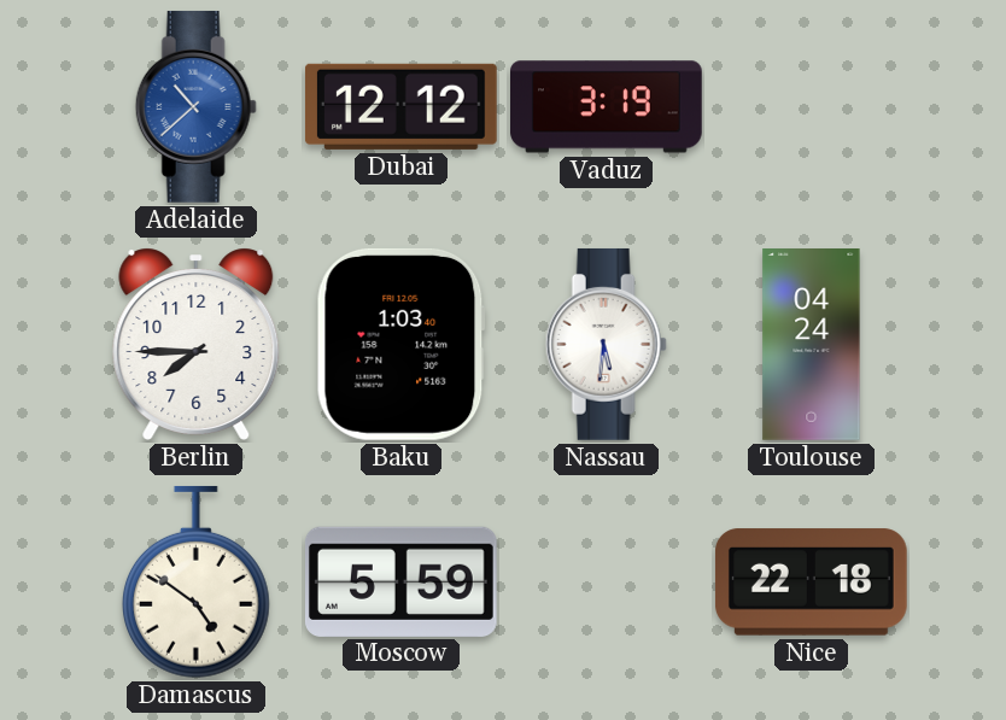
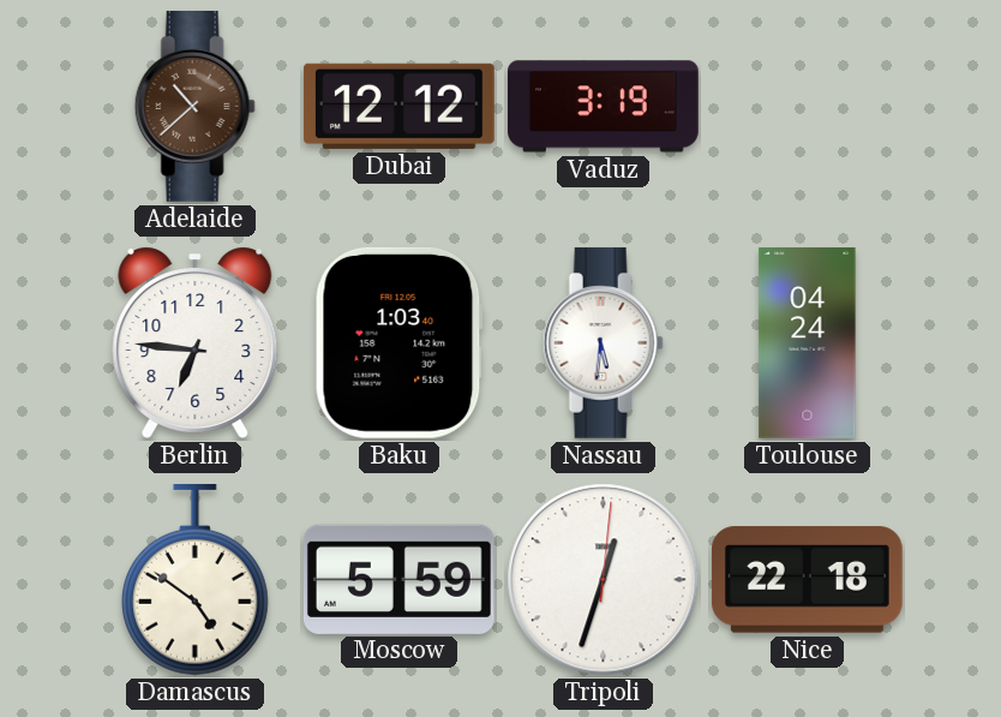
Adelaide dial: blue -> brown (194, 106)
Berlin: 7:45 -> 6:46 (196, 342)
Tripoli: none -> 12:33 (604, 580)
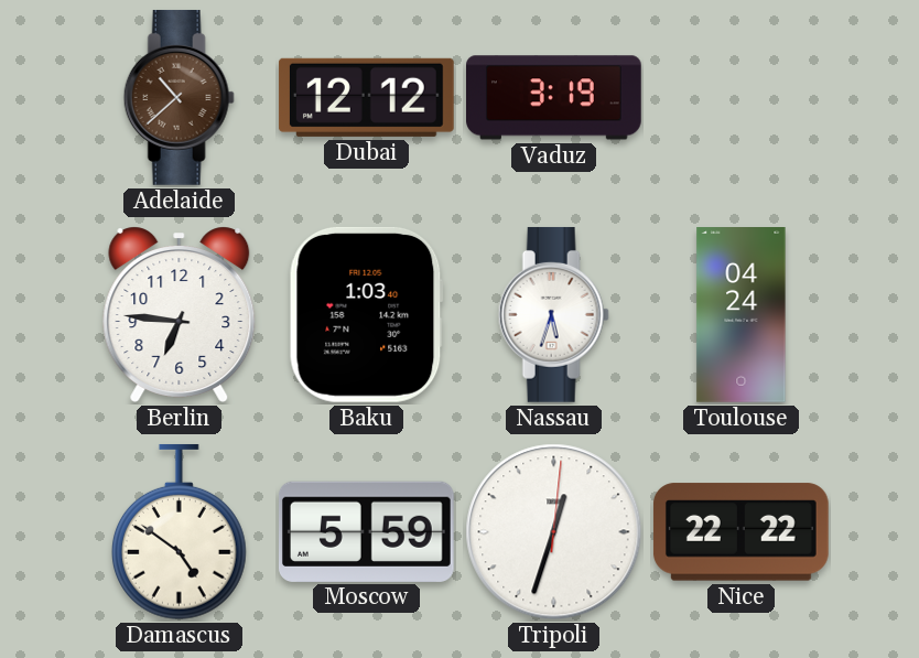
Nassau: 5:31 -> 5:33 (553, 314)
Nice: 22:18 -> 22:22 (740, 532)
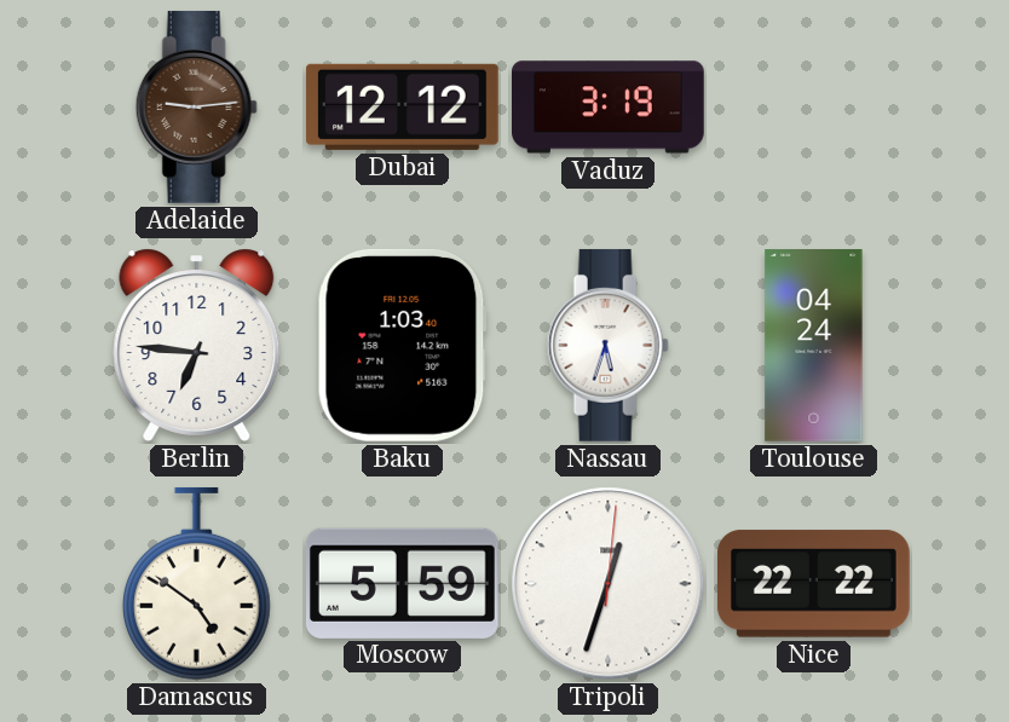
Adelaide: 10:38 -> 9:14 (196, 106)
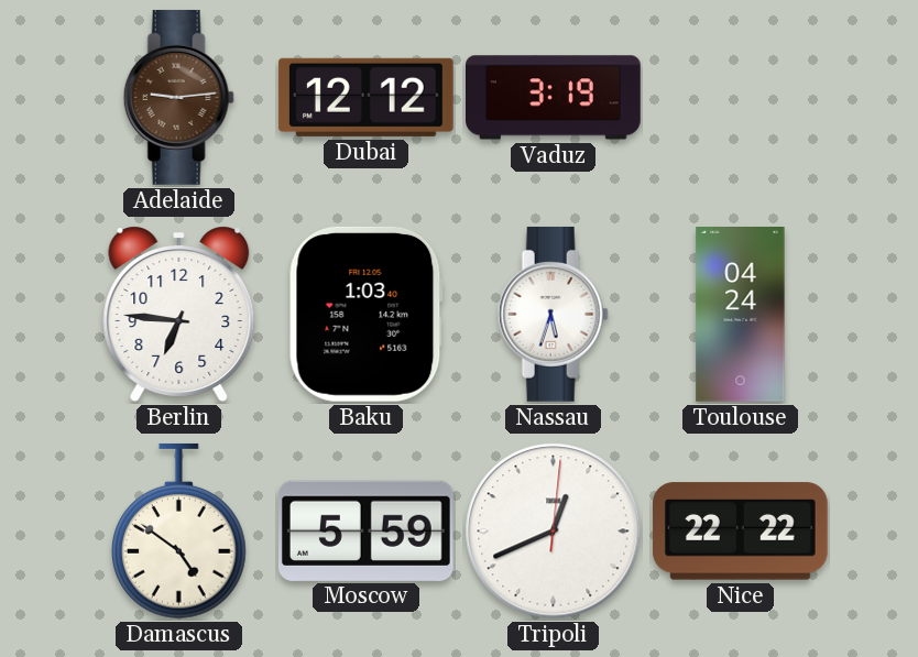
Tripoli: 12:33 -> 12:41 (554, 532)
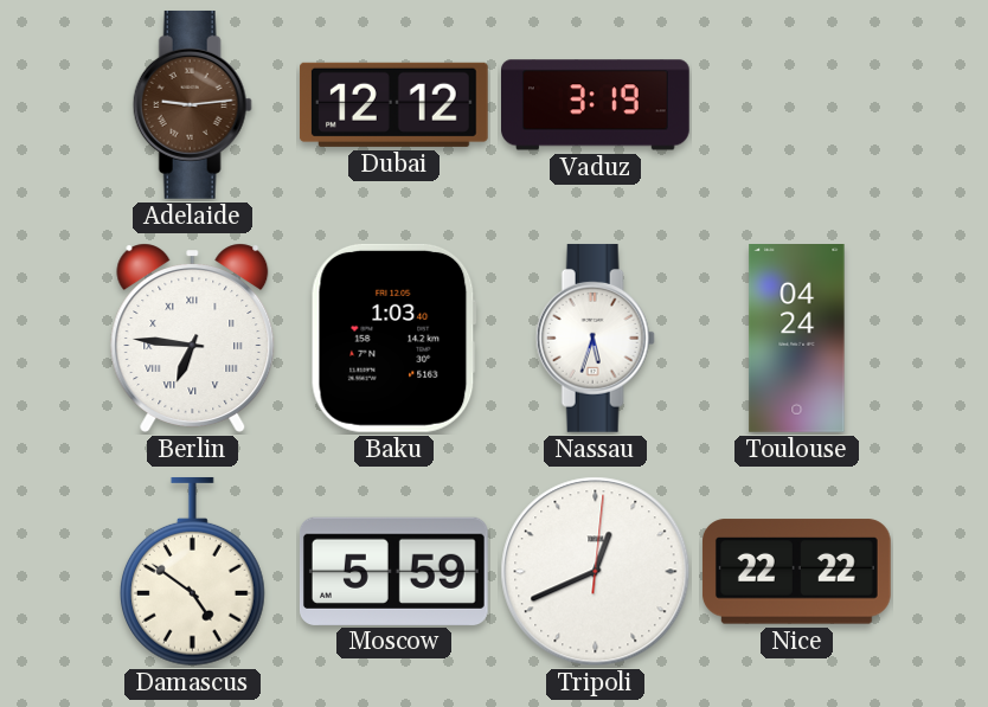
Berlin numerals: Arabic -> Roman (193, 338)
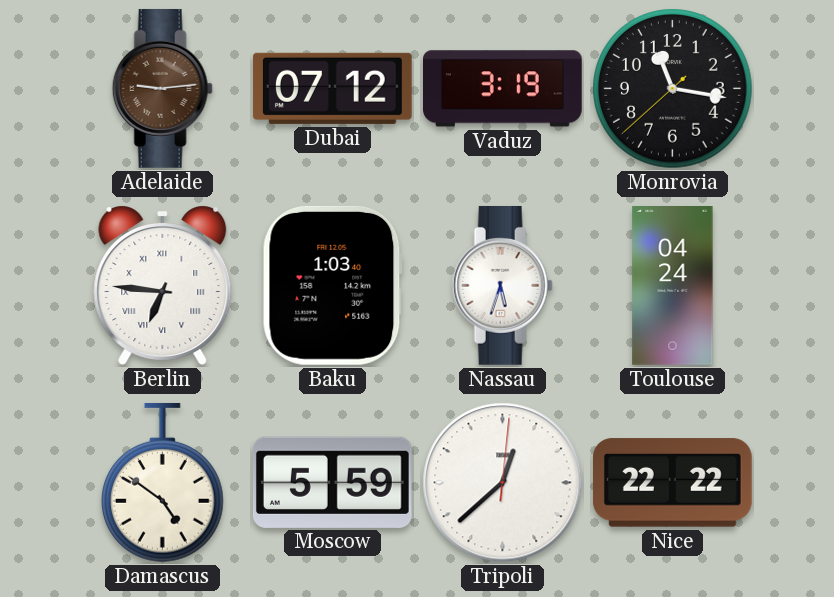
Dubai: 12:12 -> 07:12 (332, 88)
Monrovia: none -> 11:16 (673, 89)
Tripoli: 12:41 -> 12:38 (503, 483)
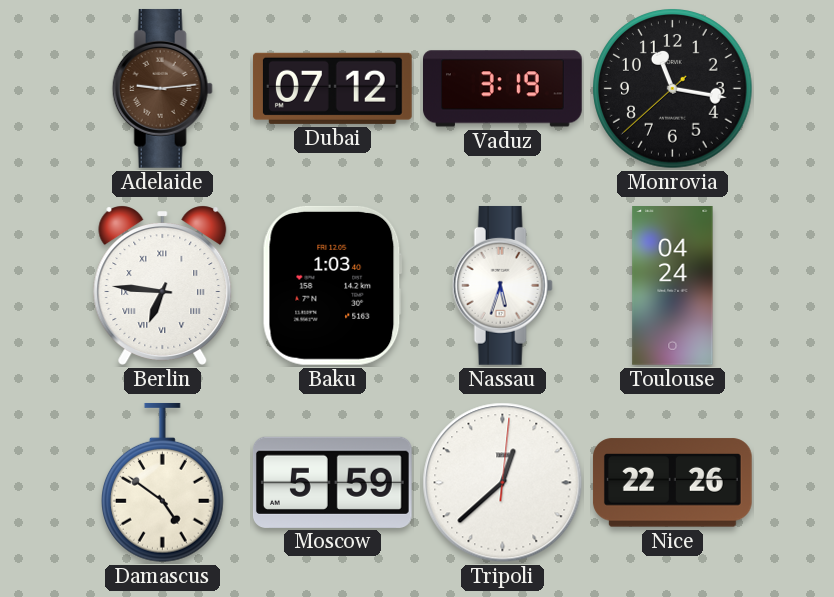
Nice: 22:22 -> 22:26 (672, 483)
